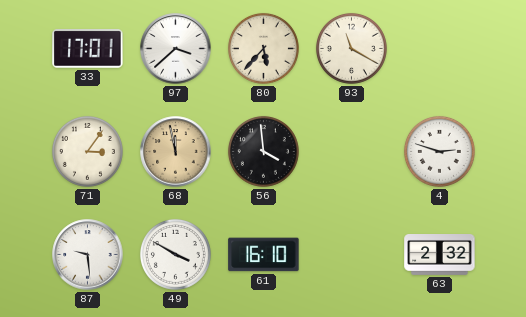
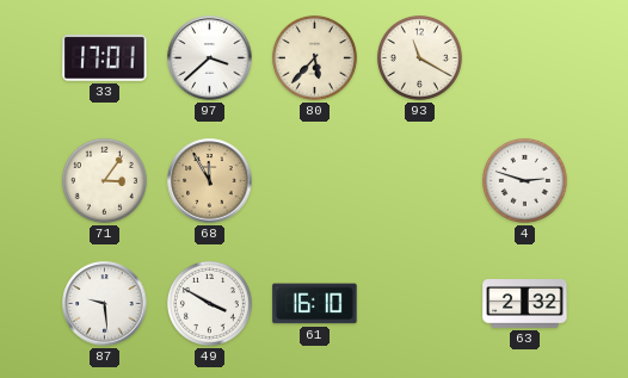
68: 11:58 -> 11:55 (210, 181)
56: 3:59 -> none (263, 151)
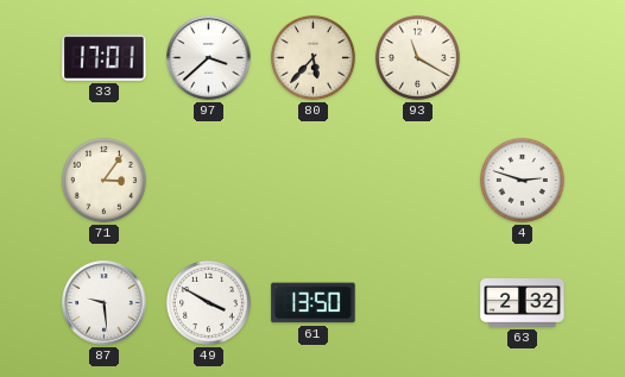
68: 11:55 -> none (210, 181)
61: 16:10 -> 13:50 (314, 303)
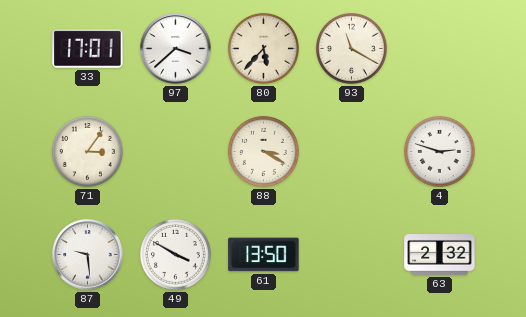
88: none -> 3:20 (263, 151)
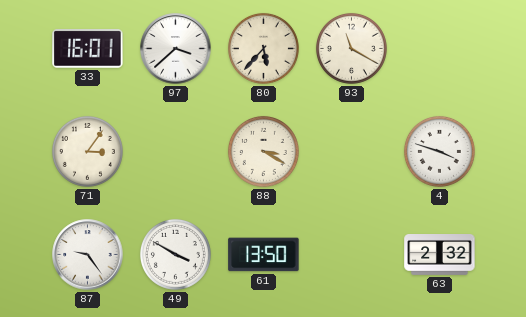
33: 17:01 -> 16:01 (88, 49)
4: 2:48 -> 3:48 (439, 151)
87: 9:29 -> 9:24 (88, 255)
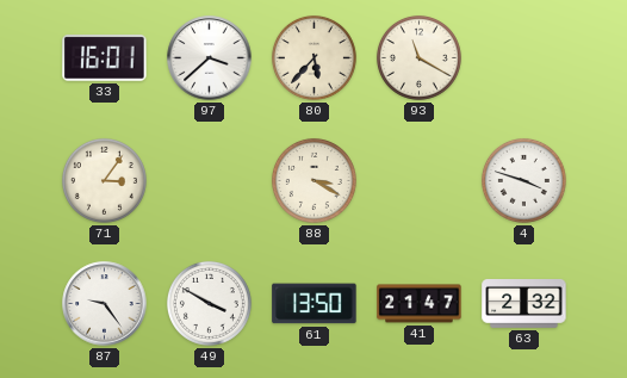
41: none -> 21:47 (420, 304)
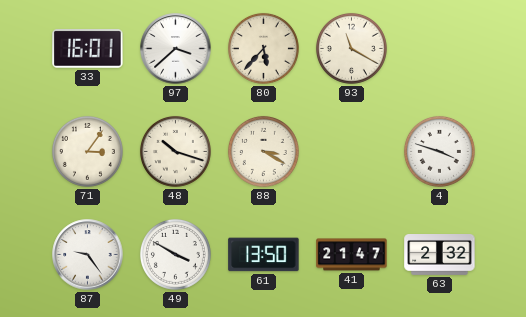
48: none -> 10:18 (175, 151)
